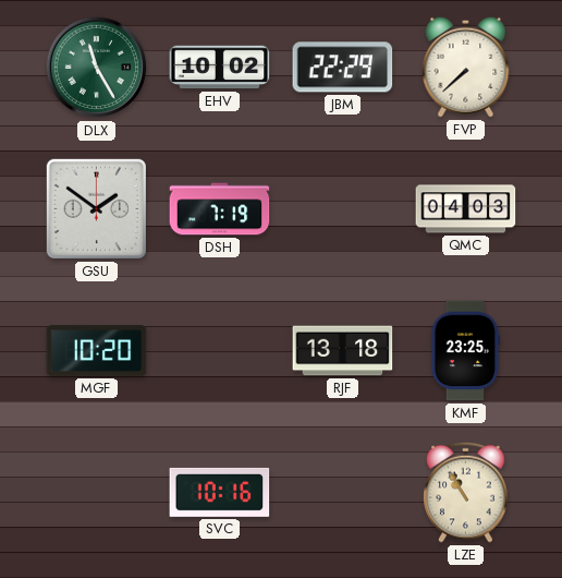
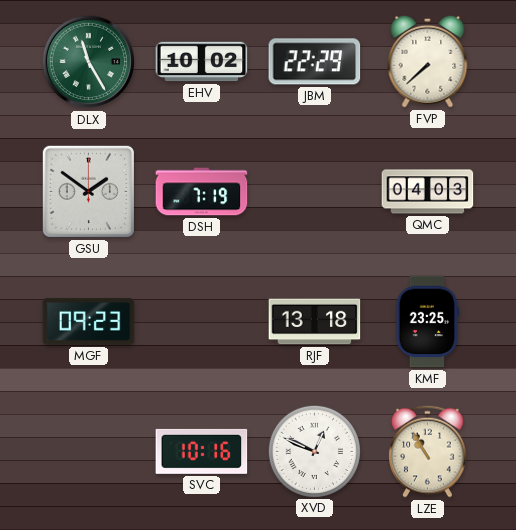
MGF: 10:20 -> 09:23 (89, 322)
XVD: none -> 12:49 (314, 451)
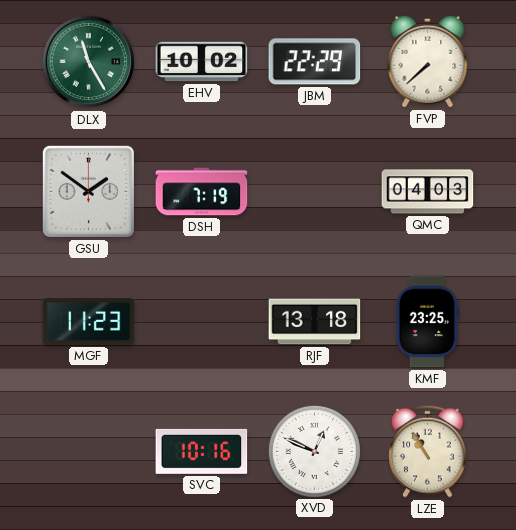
MGF: 09:23 -> 11:23 (89, 322)
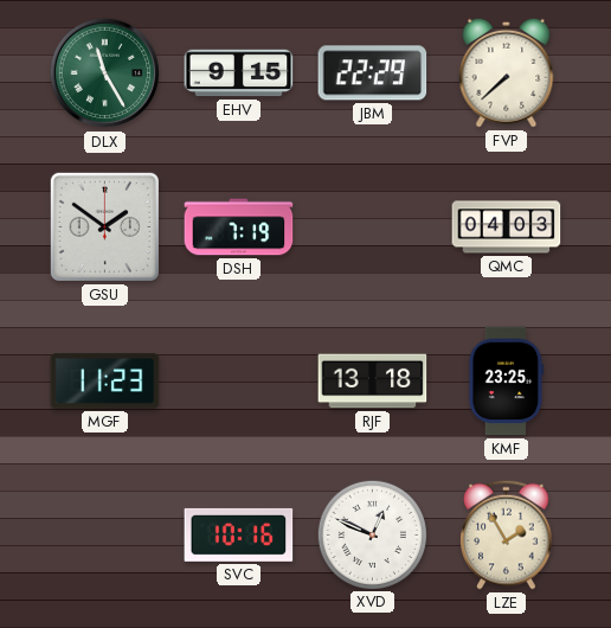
EHV: 10:02 -> 9:15 (239, 73)
LZE: 10:55 -> 1:55 (507, 534)
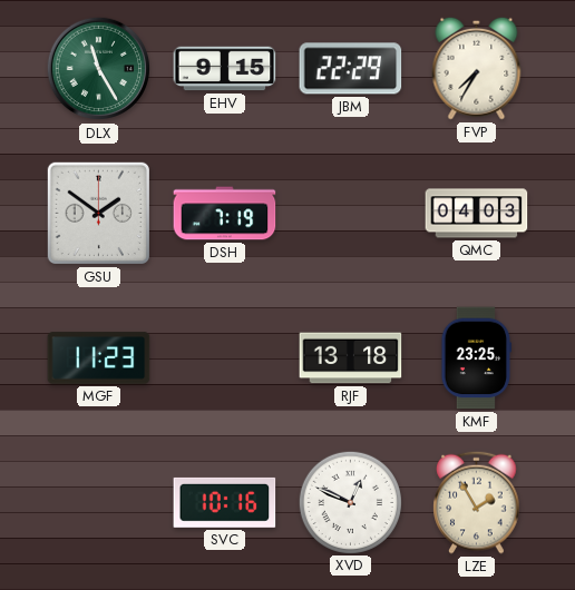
FVP: 7:38 -> 7:35 (477, 68)
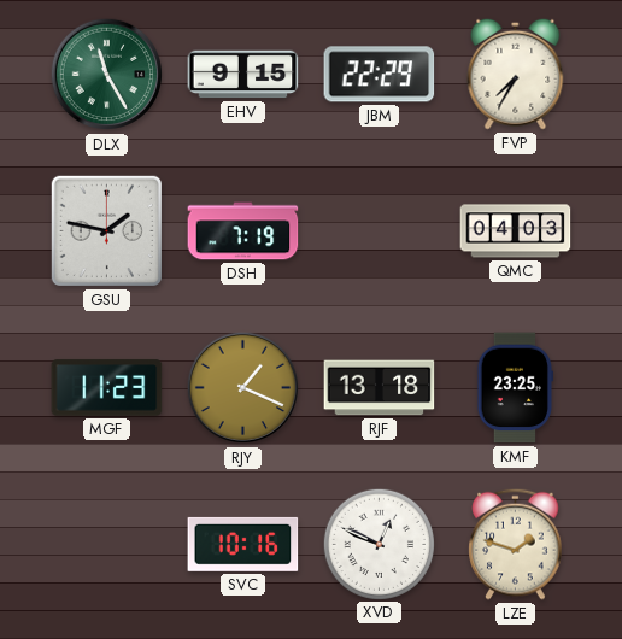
GSU: 1:51 -> 1:47 (106, 230)
RJY: none -> 1:19 (243, 388)
LZE: 1:55 -> 1:48 (516, 544)
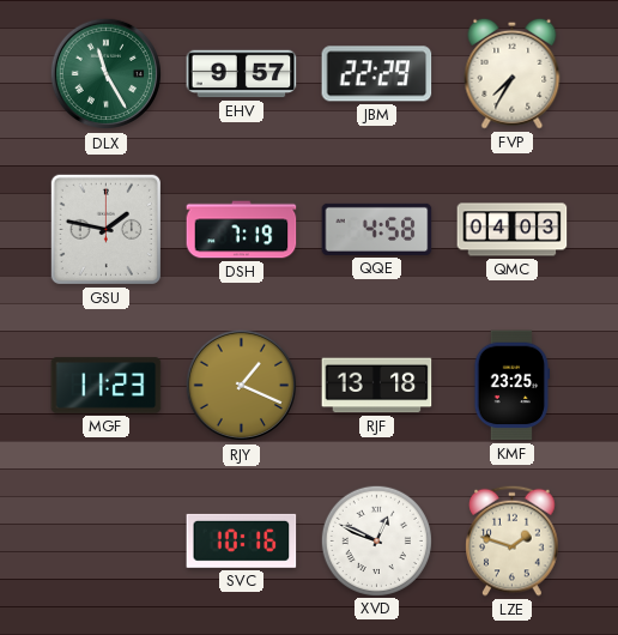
EHV: 9:15 -> 9:57 (242, 74)
QQE: none -> 4:58 (377, 229)
